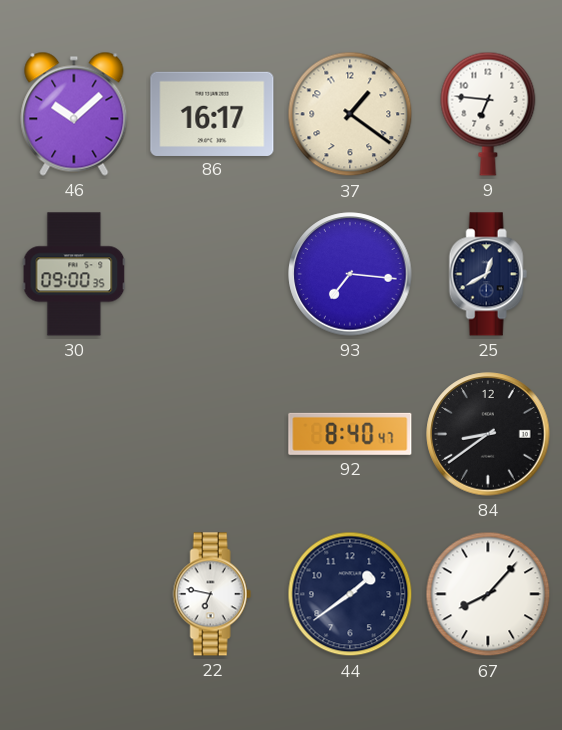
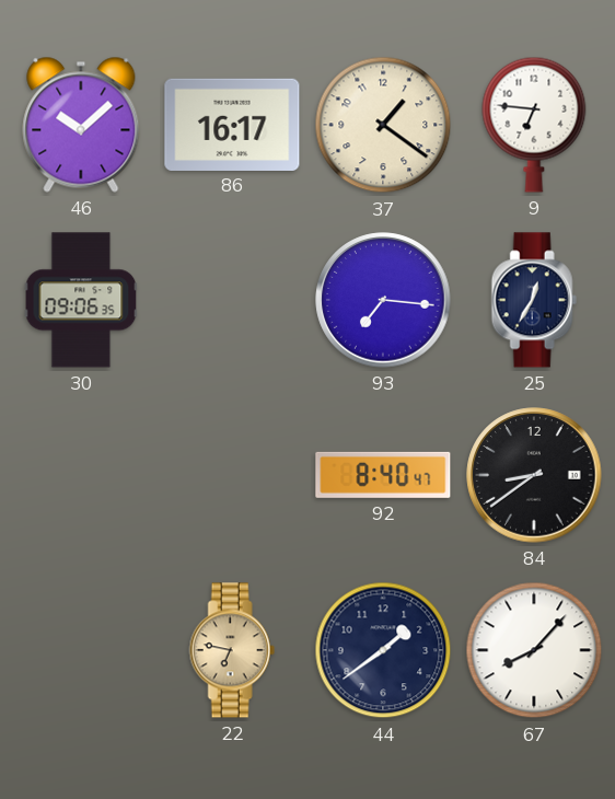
30: 09:00 -> 09:06 (81, 300)
25: 12:40 -> 12:35 (534, 300)
22 dial: white -> champagne (232, 650)
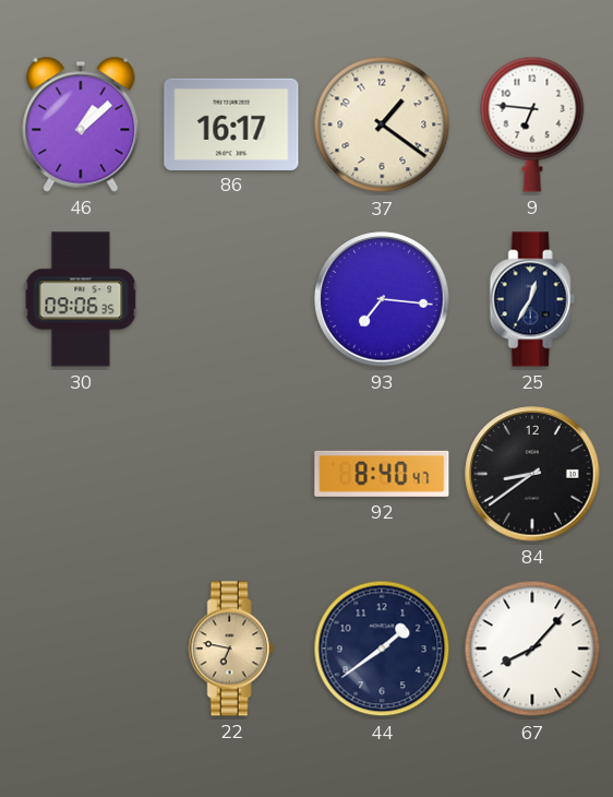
46: 10:08 -> 1:08 (81, 124)
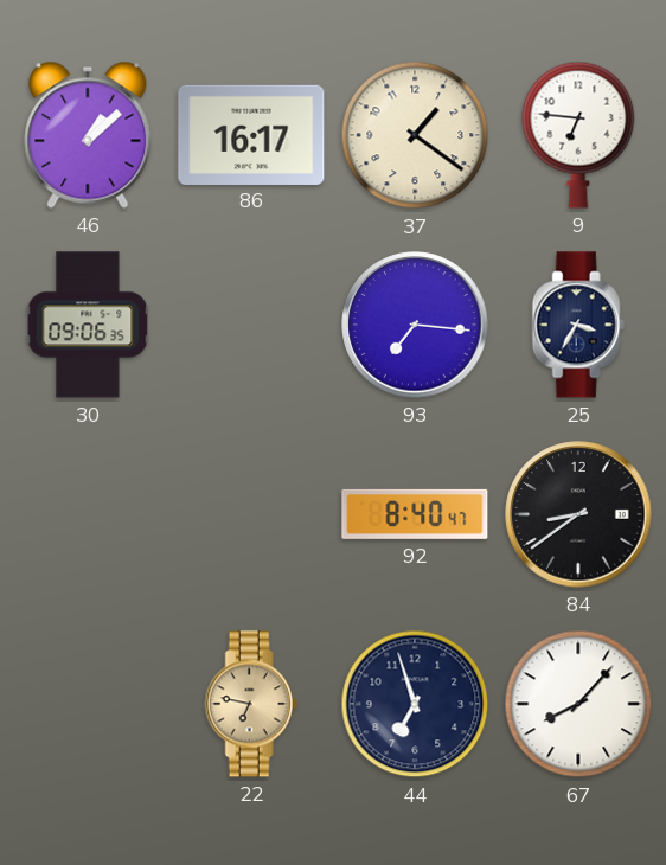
25: 12:35 -> 3:35 (578, 325)
44: 1:39 -> 6:57 (415, 704)
